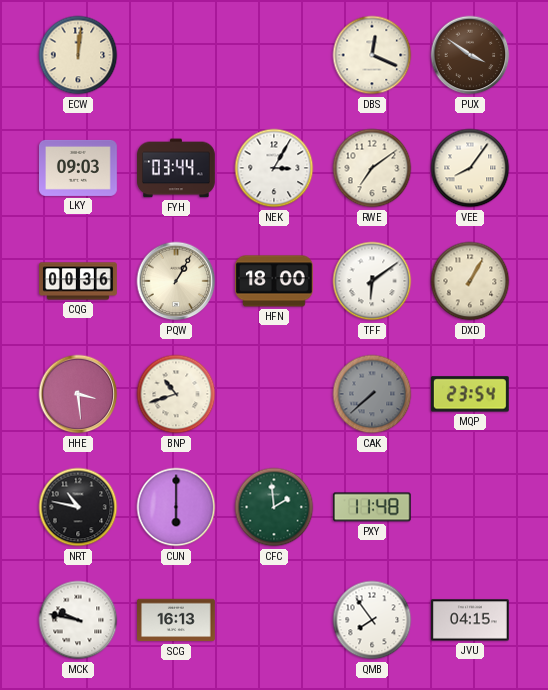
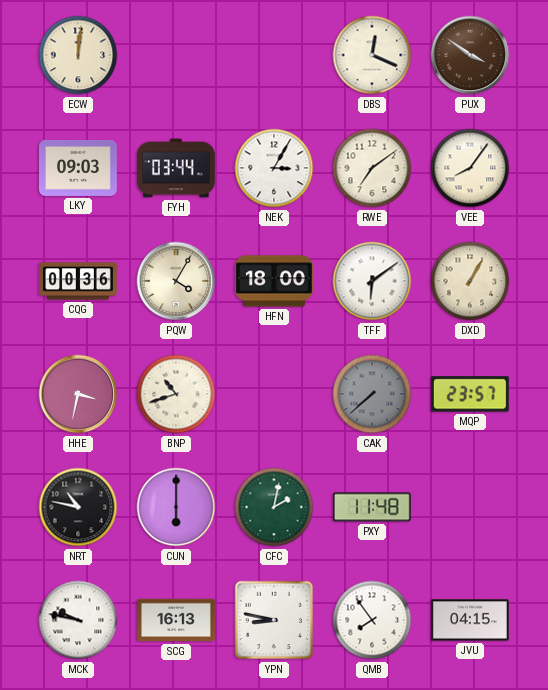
PQW: 1:05 -> 4:05 (176, 281)
HHE: 3:29 -> 3:32 (78, 394)
MQP: 23:54 -> 23:57 (470, 394)
CFC: 1:59 -> 2:02 (274, 507)
YPN: none -> 8:47 (274, 620)
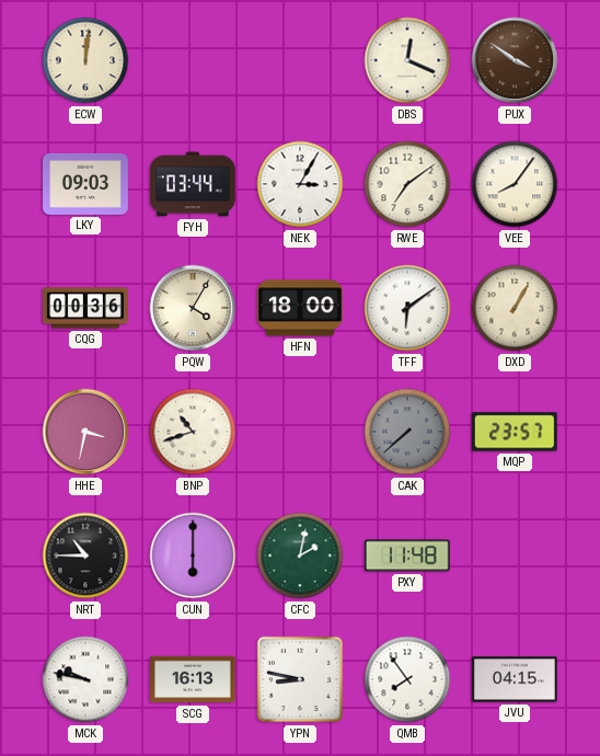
NRT: 10:47 -> 10:45 (85, 555)
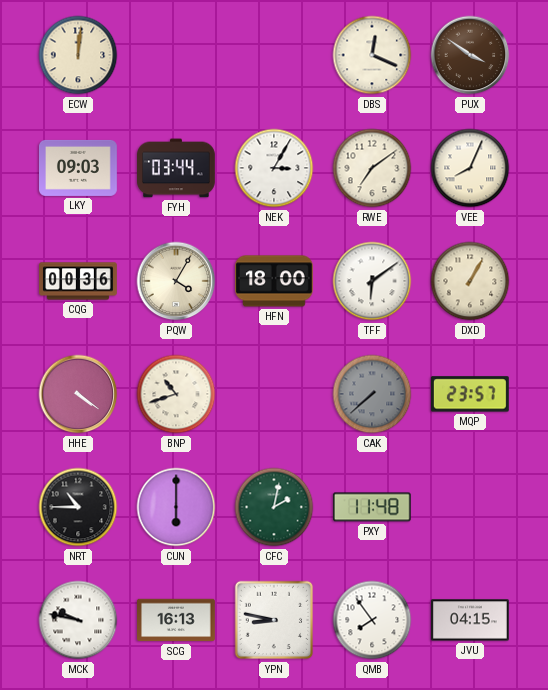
VEE: 8:06 -> 8:04 (470, 168)
HHE: 3:32 -> 4:21 (78, 394)
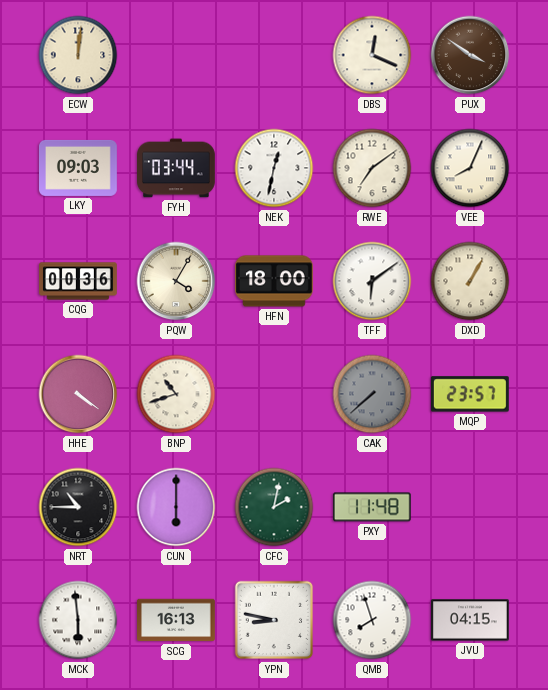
NEK: 3:05 -> 12:32 (274, 168)
MCK: 9:47 -> 5:59 (78, 620)
QMB: 7:54 -> 7:57 (372, 620)
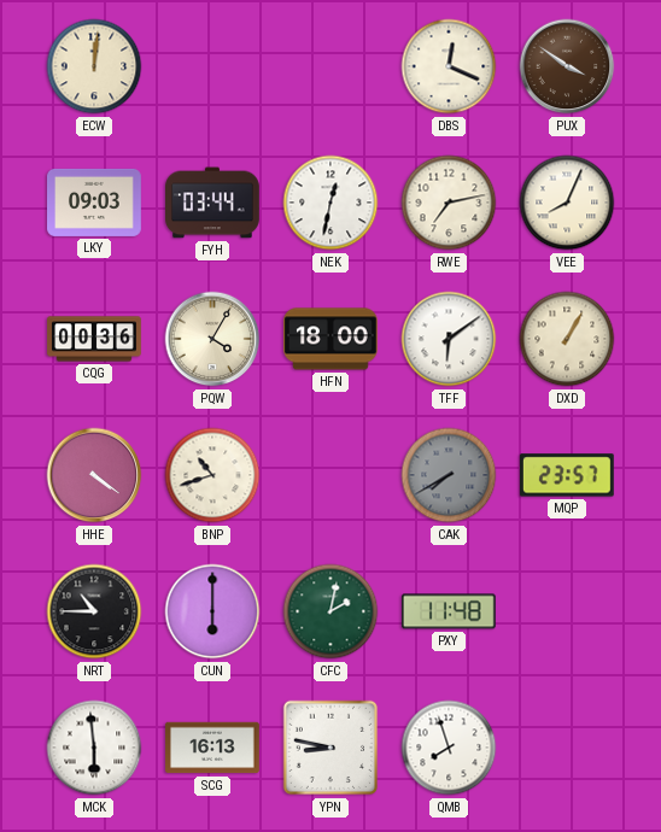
RWE: 7:09 -> 7:13 (449, 203)
CAK: 7:38 -> 7:40 (449, 475)
JVU: 04:15 -> none (471, 620)
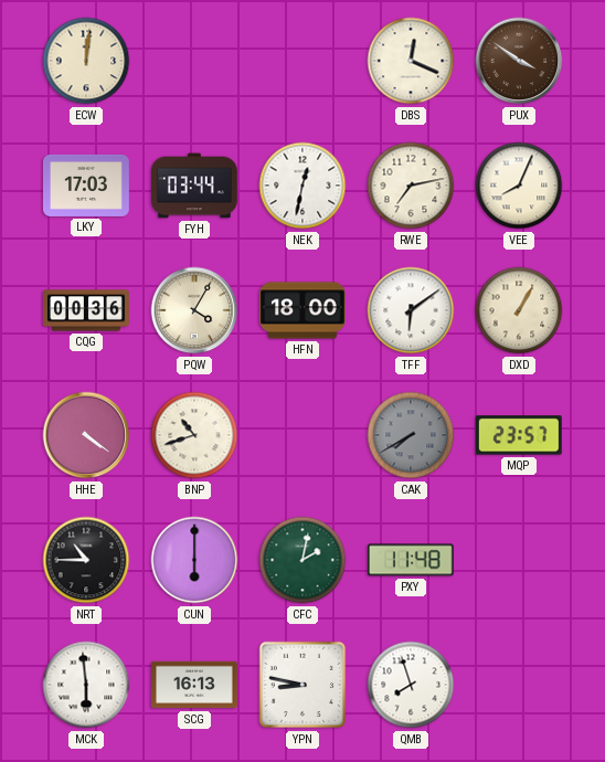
LKY: 09:03 -> 17:03 (87, 186)
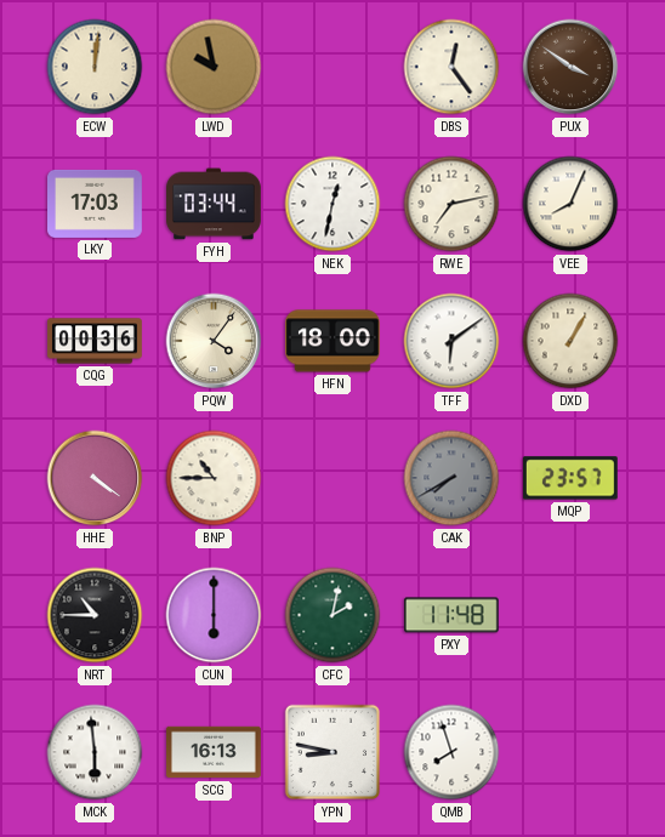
LWD: none -> 9:58 (214, 67)
DBS: 12:19 -> 12:24 (451, 67)
PQW: 4:05 -> 4:06 (214, 341)
BNP: 10:42 -> 10:45 (214, 478)
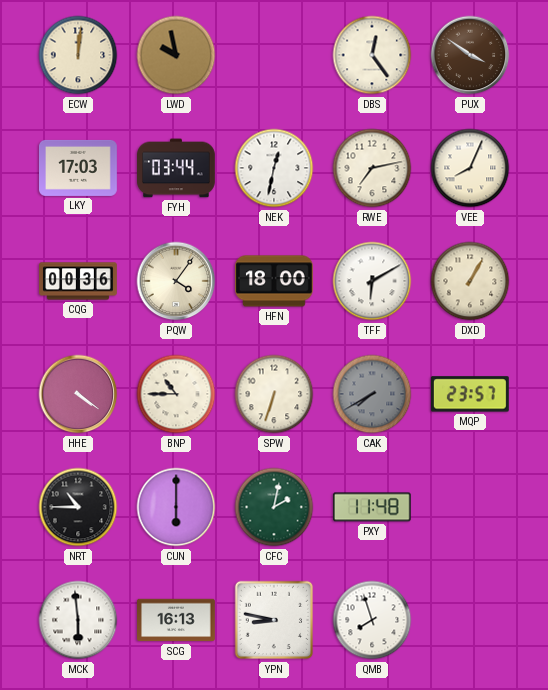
TFF: 6:09 -> 6:10 (372, 281)
SPW: none -> 6:33 (274, 394)
